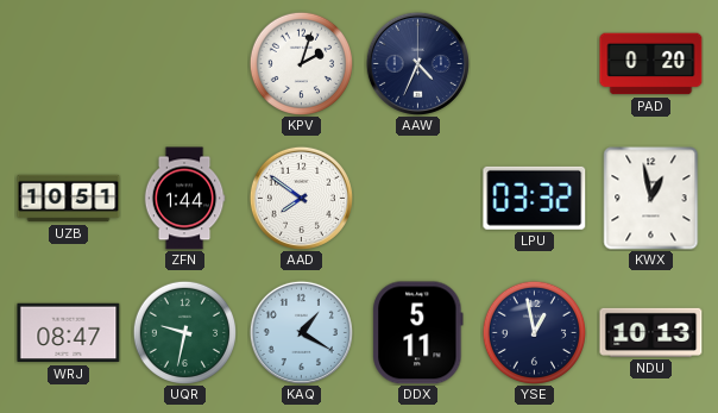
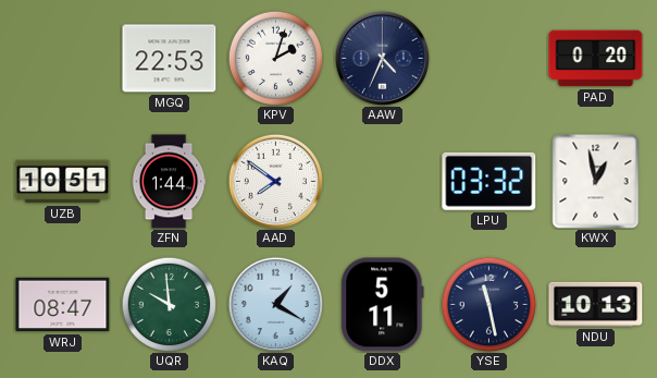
MGQ: none -> 22:53 (170, 59)
UQR: 9:32 -> 9:59 (169, 304)
YSE: 12:58 -> 11:28 (488, 304)
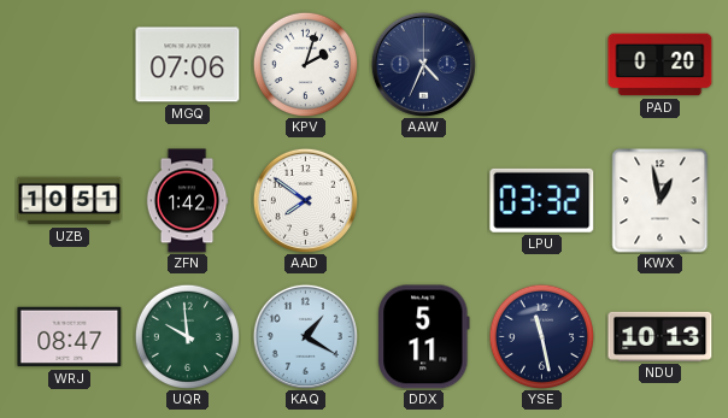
MGQ: 22:53 -> 07:06 (188, 65)
ZFN: 1:44 -> 1:42 (187, 201)
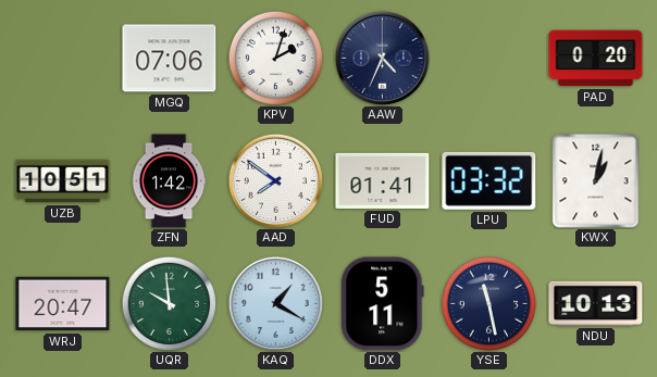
FUD: none -> 01:41 (383, 180)
KWX: 12:58 -> 1:02 (596, 181)
WRJ: 08:47 -> 20:47 (63, 304)
